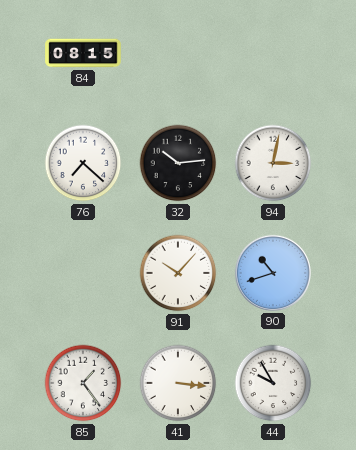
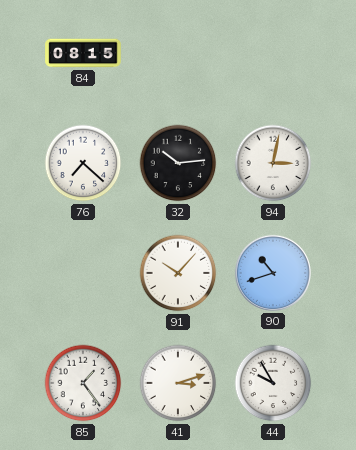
41: 3:16 -> 3:12 (178, 383)
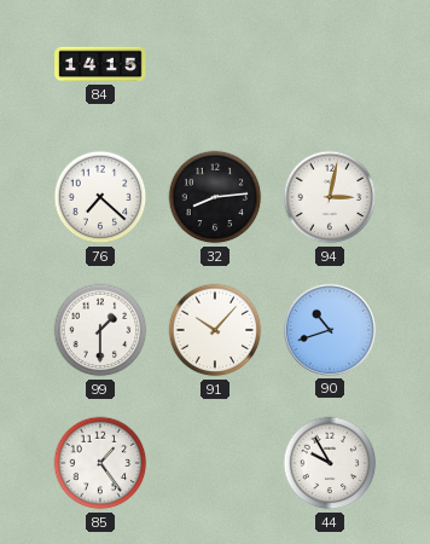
84: 08:15 -> 14:15 (100, 64)
32: 10:14 -> 8:14 (215, 197)
99: none -> 1:30 (100, 330)
41: 3:12 -> none (178, 383)
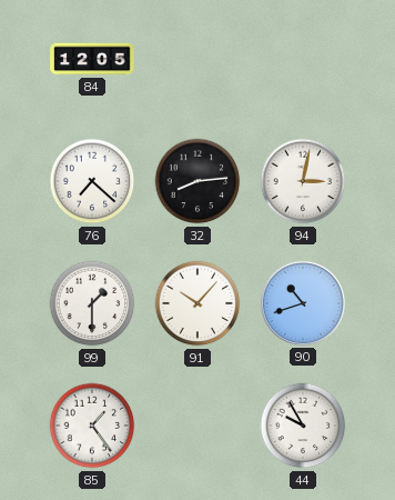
84: 14:15 -> 12:05 (92, 59)
